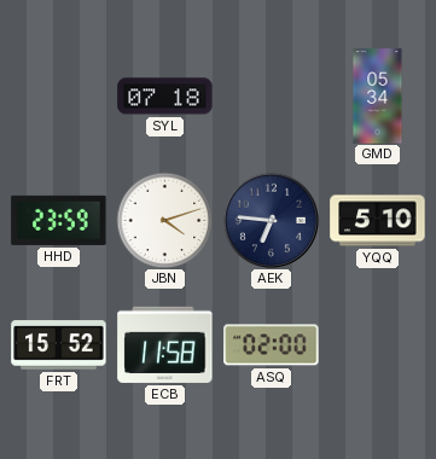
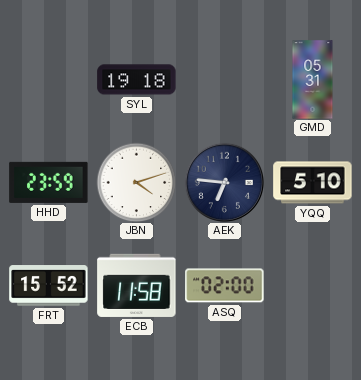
SYL: 07:18 -> 19:18 (137, 80)
GMD: 05:34 -> 05:31 (313, 80)
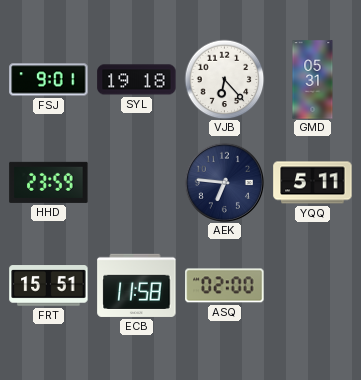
FSJ: none -> 9:01 (49, 80)
VJB: none -> 6:23 (224, 79)
JBN: 4:12 -> none (136, 182)
YQQ: 5:10 -> 5:11 (313, 183)
FRT: 15:52 -> 15:51 (49, 286)
